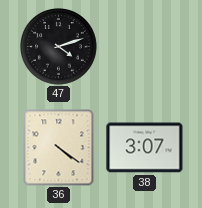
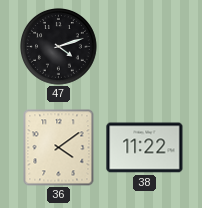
36: 4:21 -> 4:09 (59, 147)
38: 3:07 -> 11:22 (145, 148)
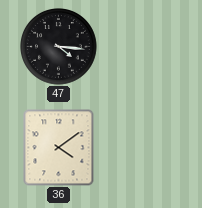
47: 4:12 -> 4:16 (59, 47)
38: 11:22 -> none (145, 148)
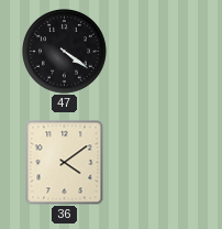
47: 4:16 -> 4:21 (65, 52)
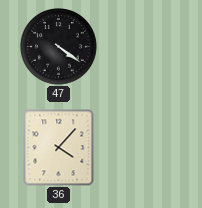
36: 4:09 -> 4:07 (59, 147)
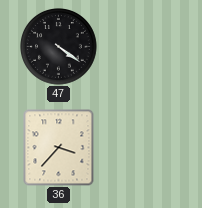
36: 4:07 -> 3:37 (59, 147)
